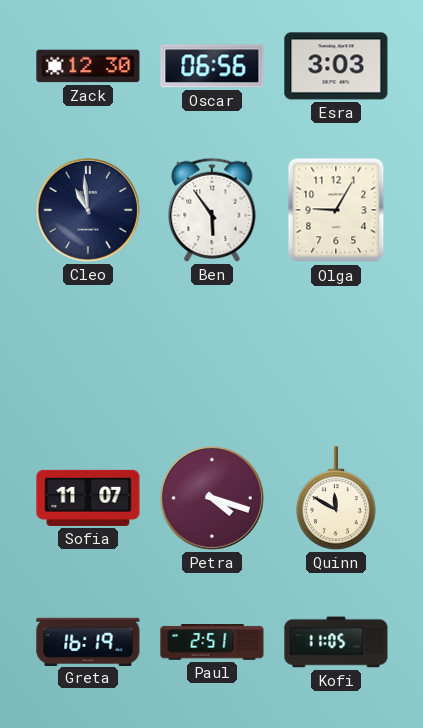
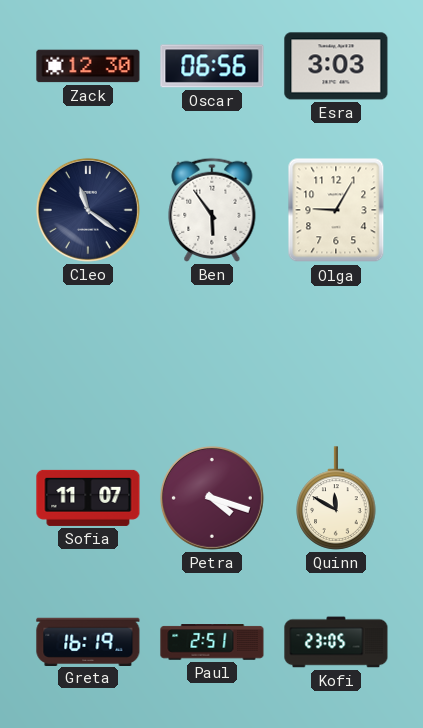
Cleo: 10:59 -> 11:21 (88, 210)
Kofi: 11:05 -> 23:05 (336, 642)
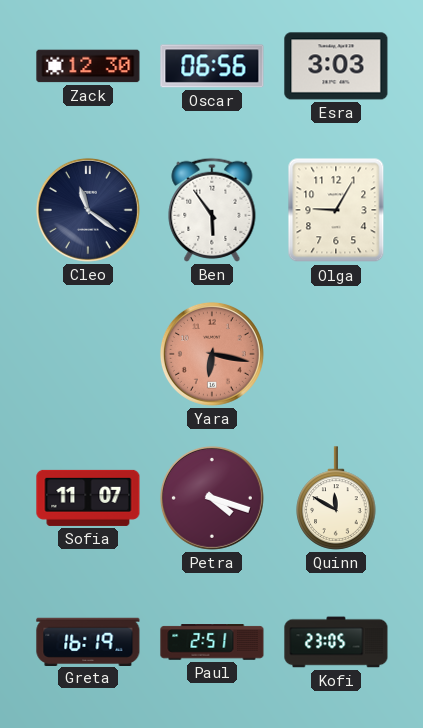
Yara: none -> 6:17 (212, 354)
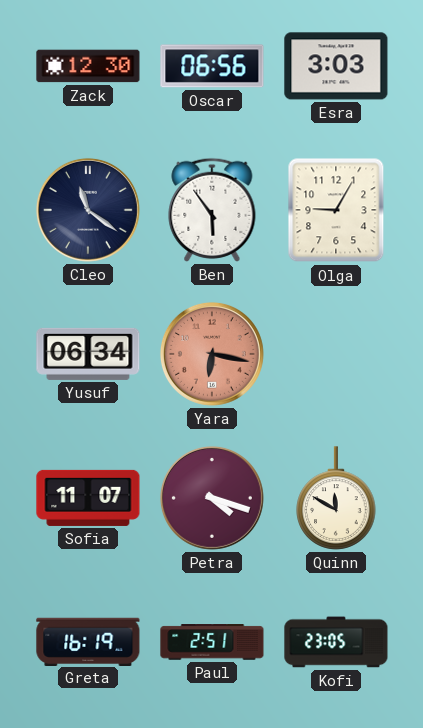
Yusuf: none -> 06:34 (88, 354)
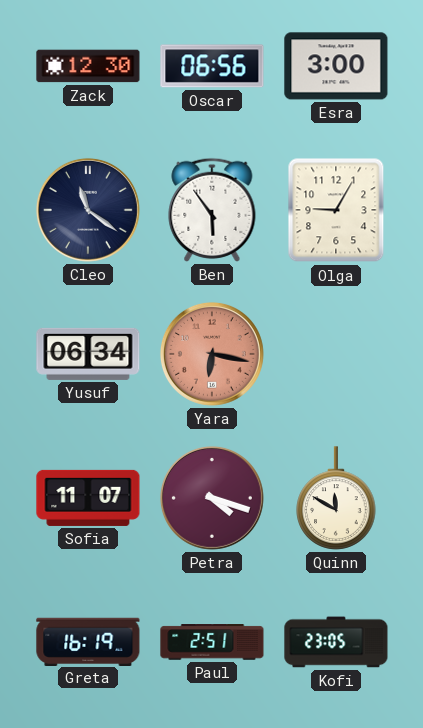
Esra: 3:03 -> 3:00 (336, 66)
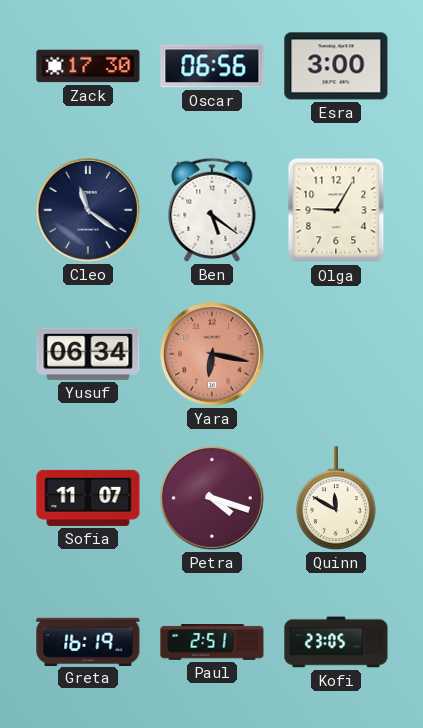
Zack: 12:30 -> 17:30 (88, 66)
Ben: 5:54 -> 5:21 (212, 210)
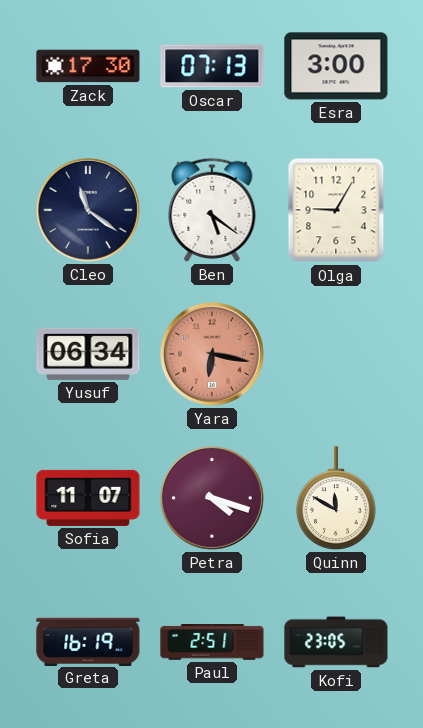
Oscar: 06:56 -> 07:13 (212, 66)
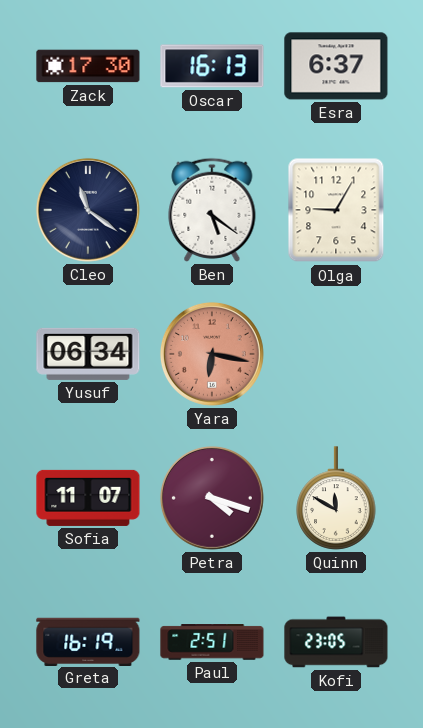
Oscar: 07:13 -> 16:13 (212, 66)
Esra: 3:00 -> 6:37 (336, 66)
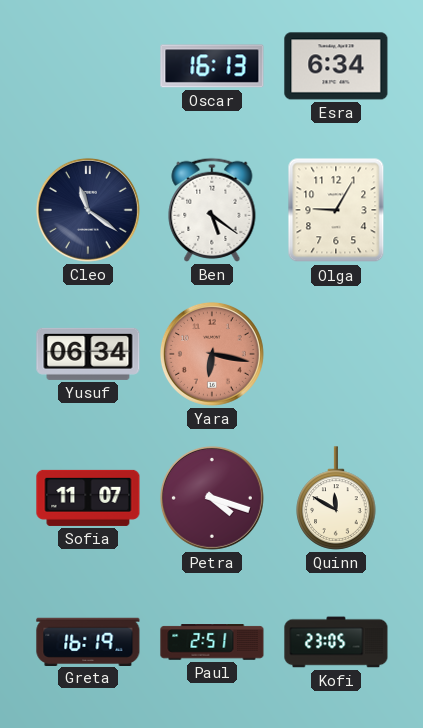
Zack: 17:30 -> none (88, 66)
Esra: 6:37 -> 6:34 (336, 66)
